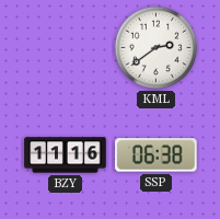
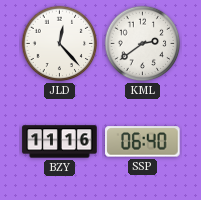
JLD: none -> 12:23 (60, 44)
SSP: 06:38 -> 06:40 (143, 142)
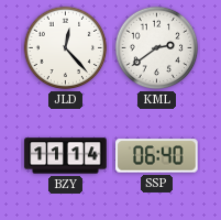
BZY: 11:16 -> 11:14 (66, 156)
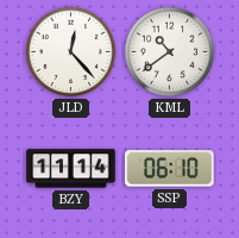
KML: 2:39 -> 10:39 (170, 52)
SSP: 06:40 -> 06:10 (170, 169)
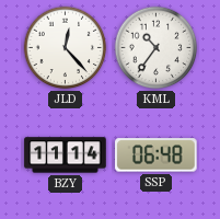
KML: 10:39 -> 10:36 (157, 48)
SSP: 06:10 -> 06:48 (157, 155)
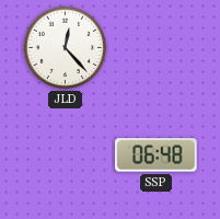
KML: 10:36 -> none (157, 48)
BZY: 11:14 -> none (66, 155)
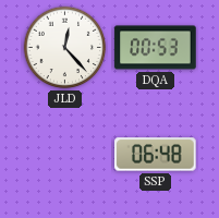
DQA: none -> 00:53 (156, 48)
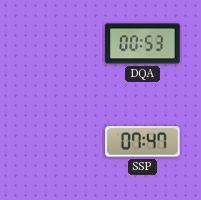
JLD: 12:23 -> none (65, 48)
SSP: 06:48 -> 07:47 (143, 142)
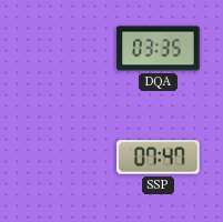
DQA: 00:53 -> 03:35 (159, 49)
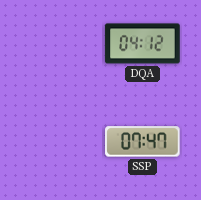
DQA: 03:35 -> 04:12 (143, 44)
